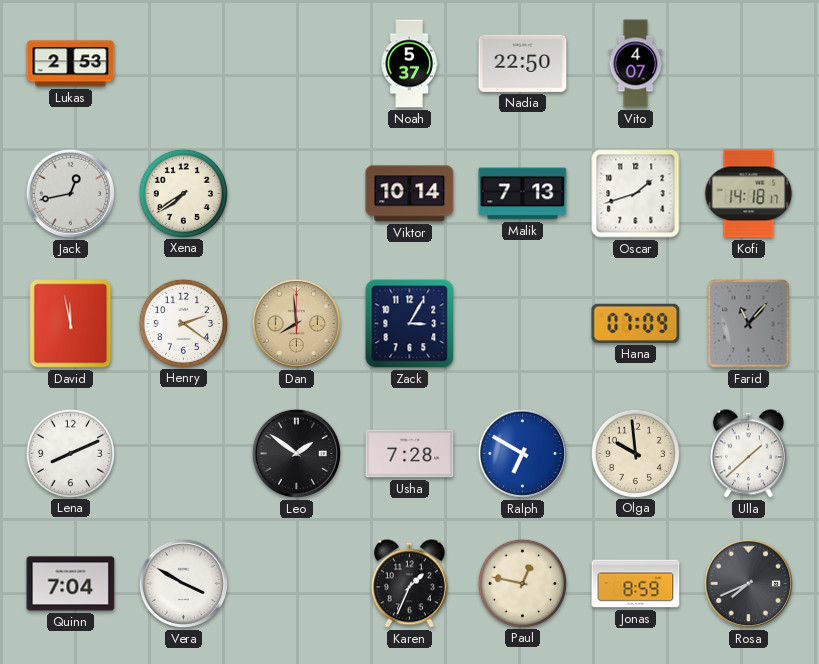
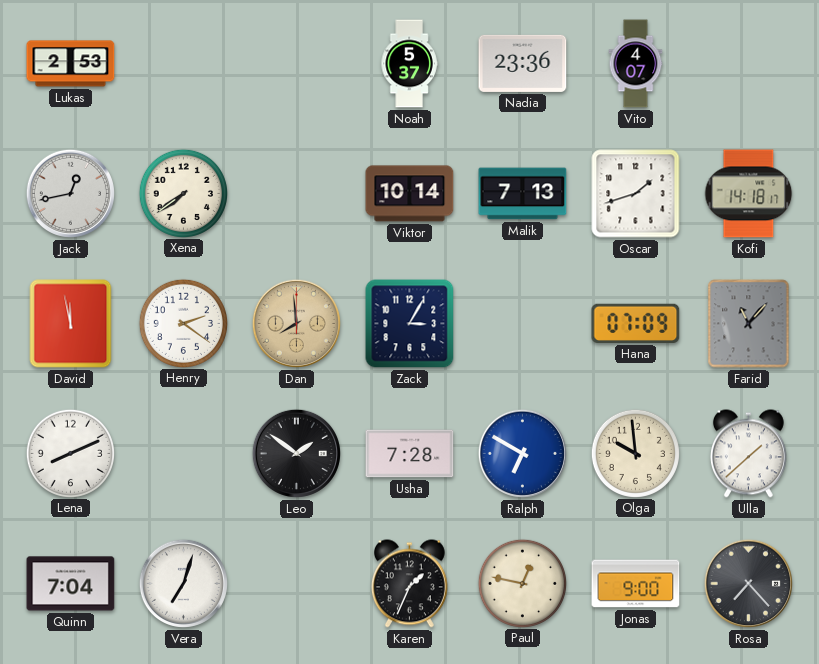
Nadia: 22:50 -> 23:36 (523, 63)
Vera: 3:50 -> 7:03 (183, 583)
Jonas: 8:59 -> 9:00 (636, 584)
Rosa: 7:41 -> 7:23 (748, 583)
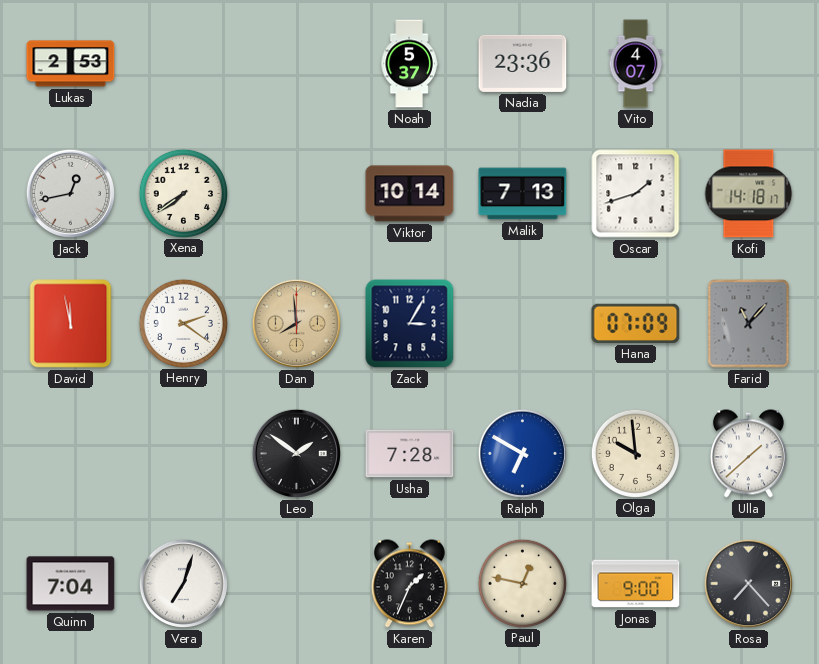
Lena: 8:11 -> none (70, 453)
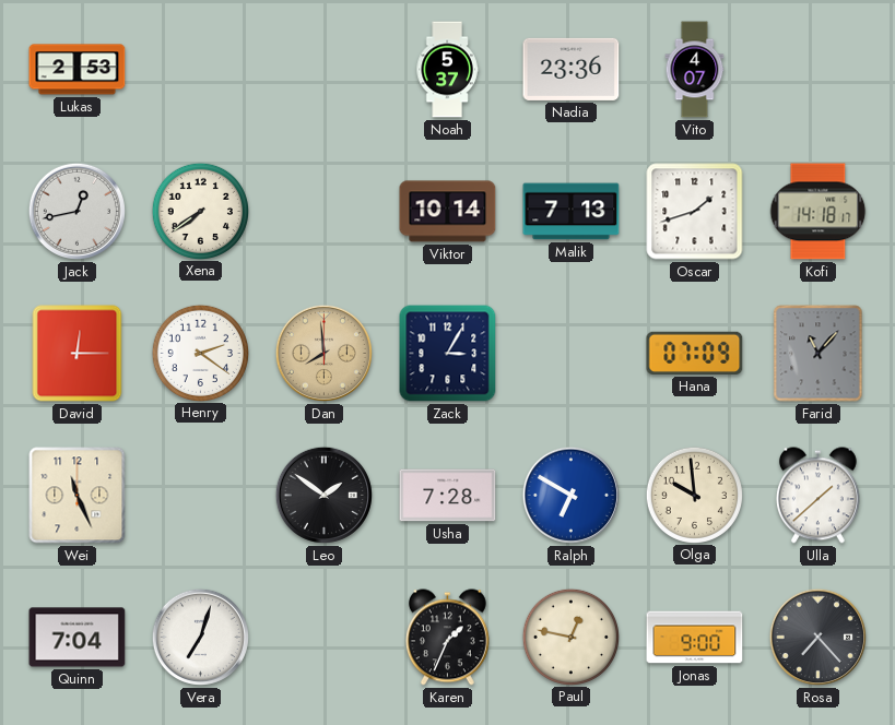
David: 11:58 -> 12:15 (78, 354)
Wei: none -> 11:26 (78, 496)
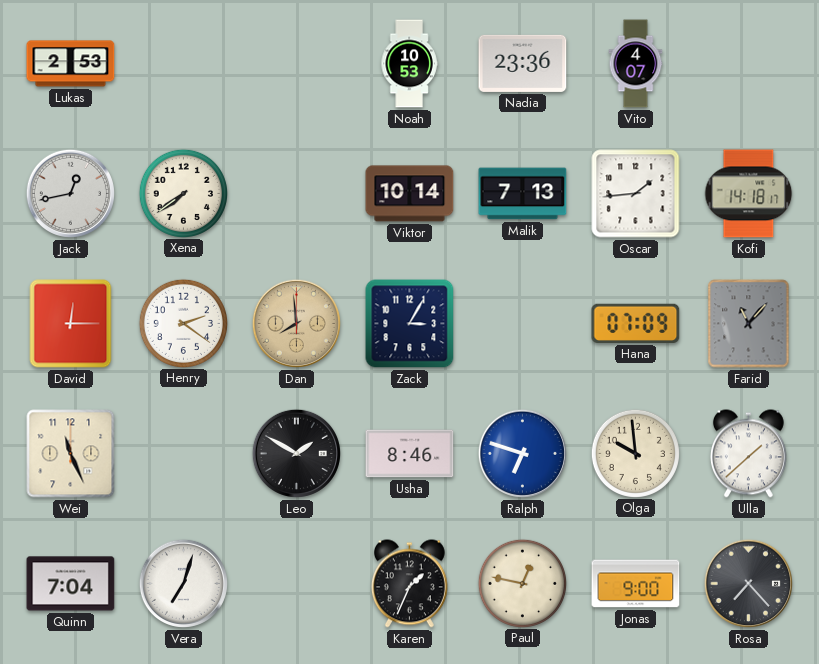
Noah: 5:37 -> 10:53 (409, 64)
Oscar: 1:42 -> 1:44 (636, 194)
Leo: 1:51 -> 1:50 (296, 453)
Usha: 7:28 -> 8:46 (410, 454)
Ralph: 6:50 -> 6:48 (522, 453)
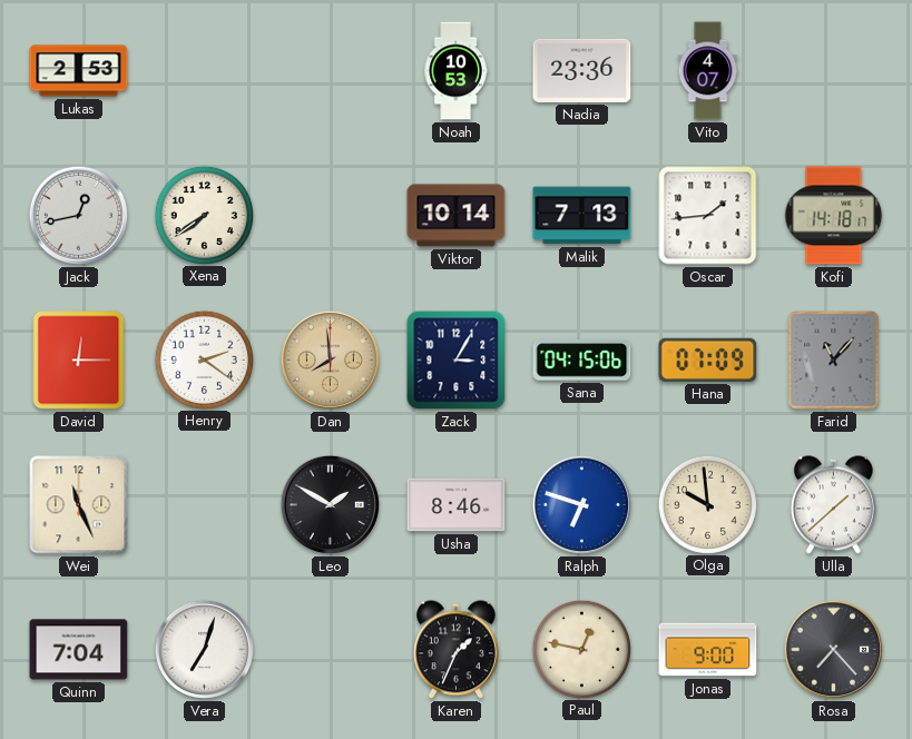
Sana: none -> 04:15 (582, 361)
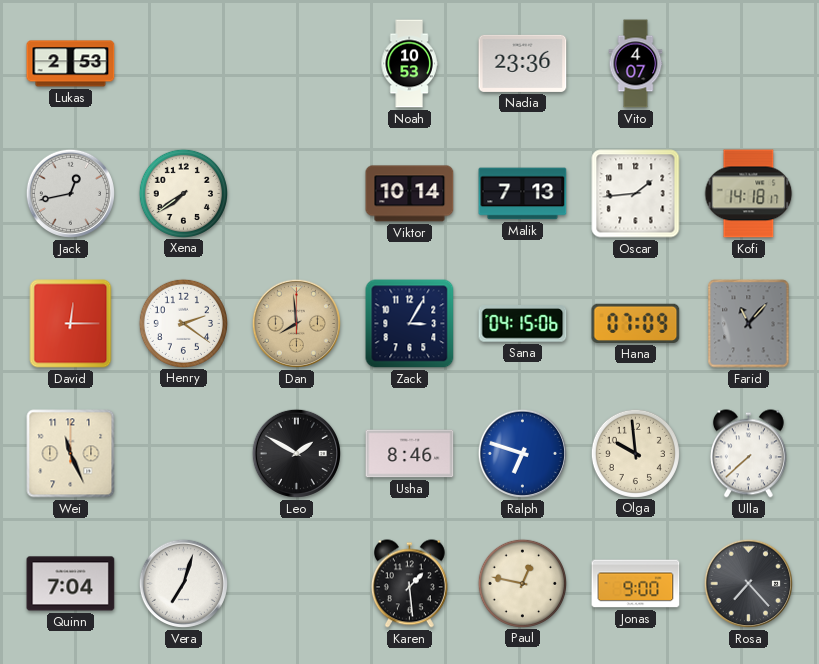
Ulla: 1:38 -> 7:38 (748, 454)
Karen: 1:34 -> 1:29 (409, 584)
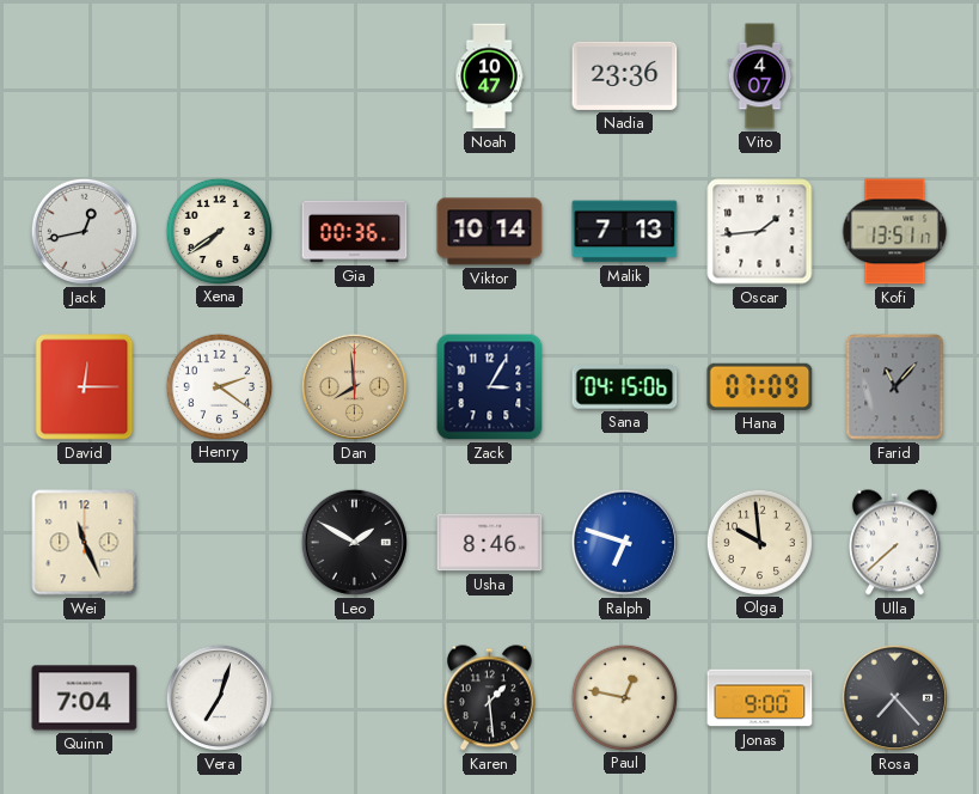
Lukas: 2:53 -> none (71, 64)
Noah: 10:53 -> 10:47 (489, 77)
Gia: none -> 00:36 (355, 232)
Kofi: 14:18 -> 13:51 (895, 232)
